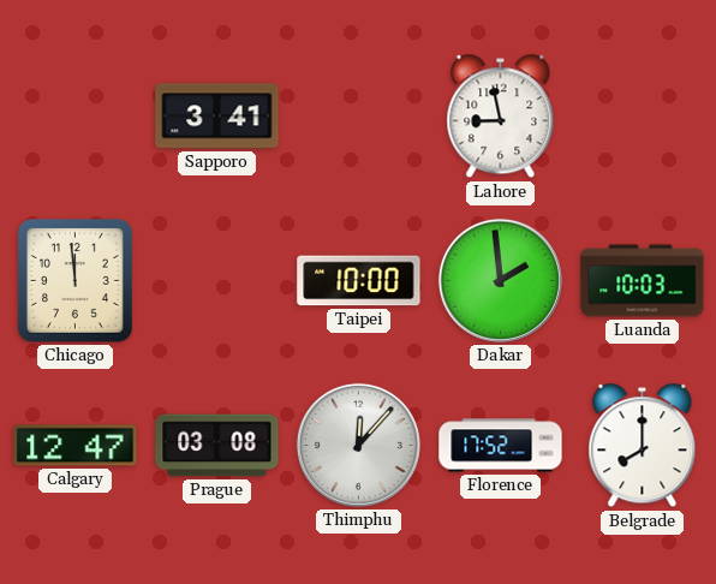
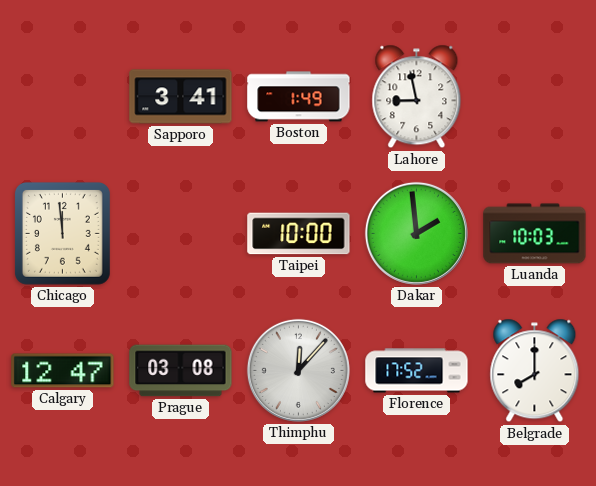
Boston: none -> 1:49 (299, 97)
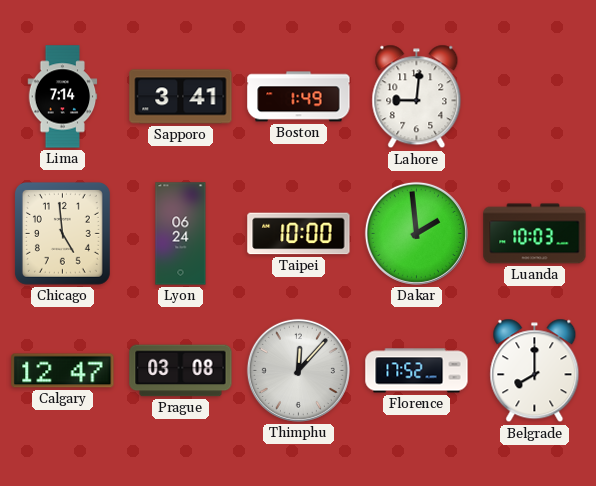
Lima: none -> 7:14 (63, 97)
Lahore: 8:58 -> 9:01 (417, 97)
Chicago: 11:59 -> 4:59 (62, 233)
Lyon: none -> 06:24 (181, 234)
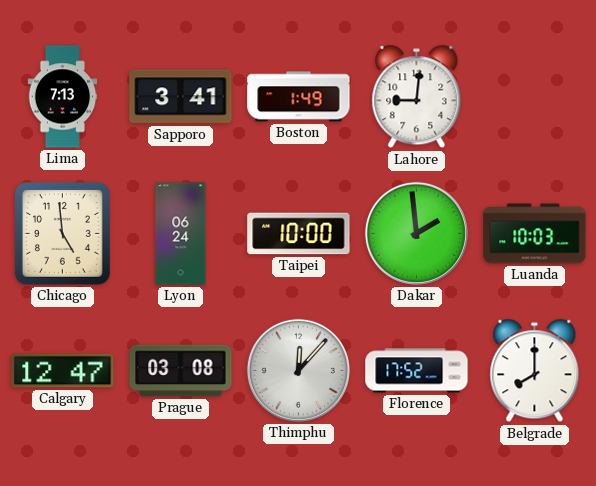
Lima: 7:14 -> 7:13 (63, 97)
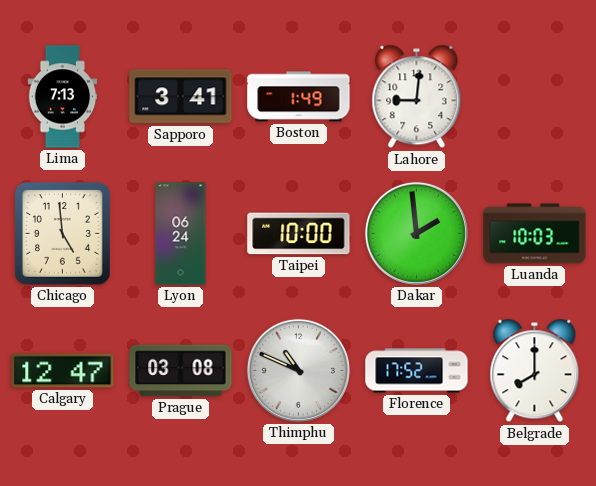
Thimphu: 12:07 -> 10:49 (298, 370)
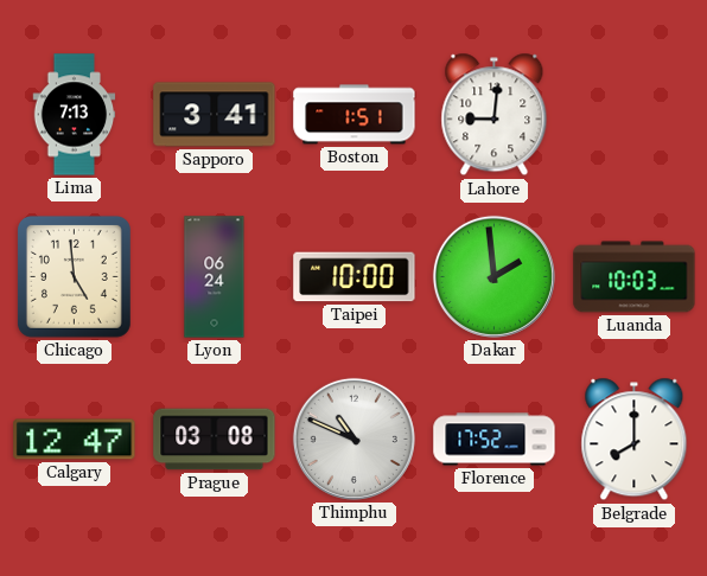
Boston: 1:49 -> 1:51 (355, 115)
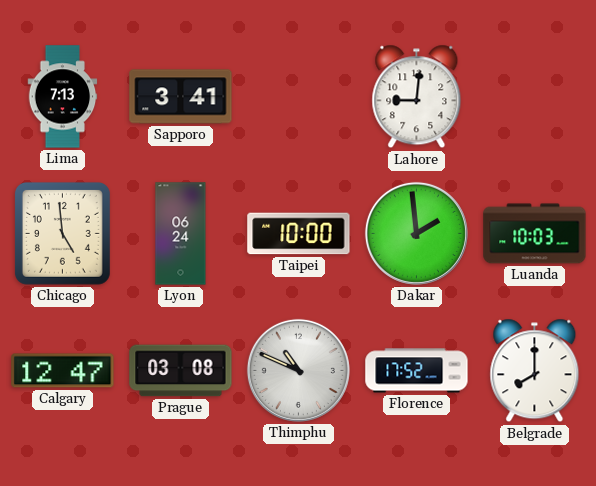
Boston: 1:51 -> none (355, 115)
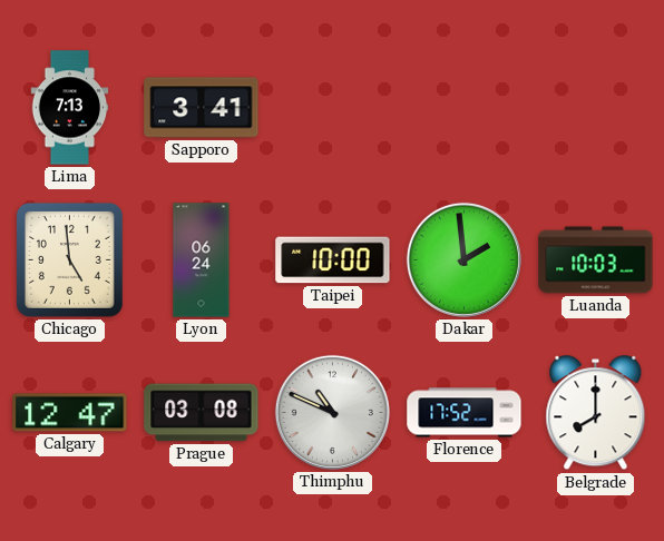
Lahore: 9:01 -> none (417, 97)
